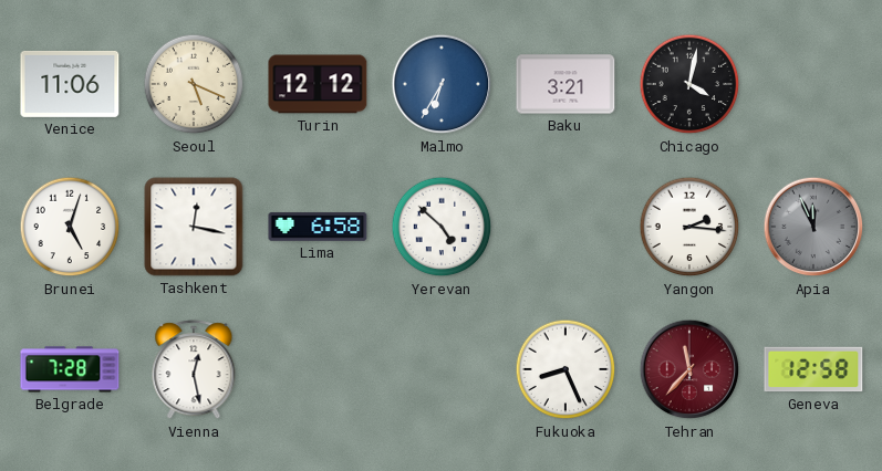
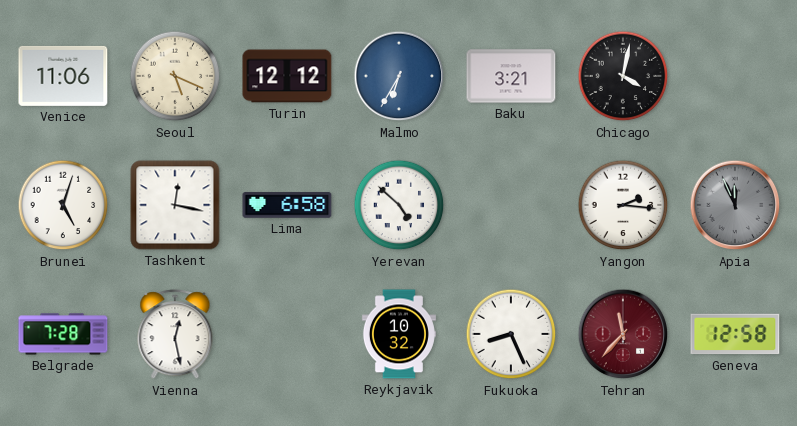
Reykjavik: none -> 10:32 (399, 334)
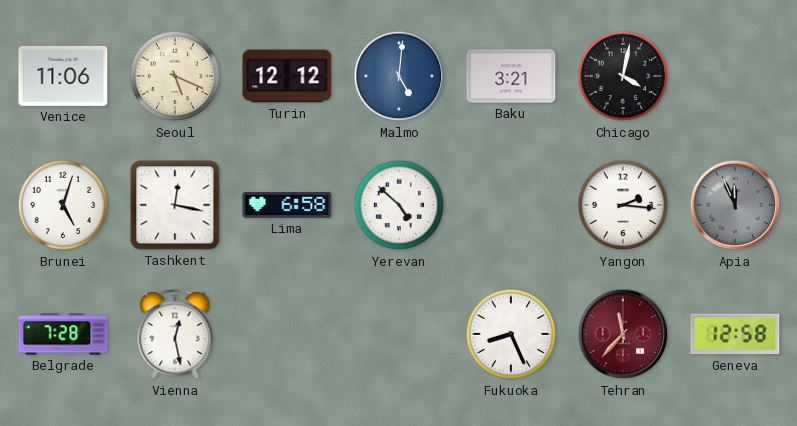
Malmo: 6:35 -> 5:01 (399, 76)
Reykjavik: 10:32 -> none (399, 334)
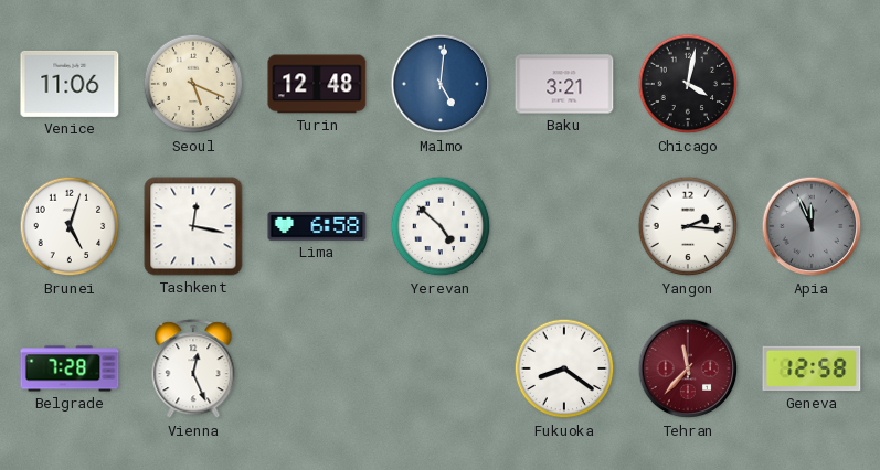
Turin: 12:12 -> 12:48 (317, 84)
Vienna: 12:28 -> 12:26 (193, 370)
Fukuoka: 8:26 -> 8:21 (564, 368)
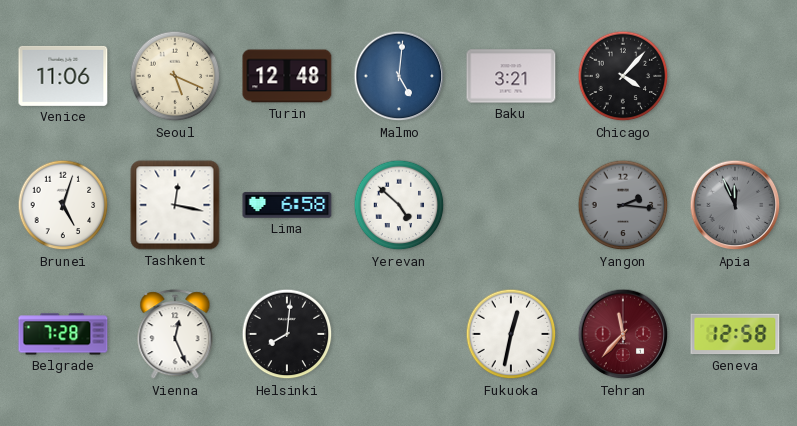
Chicago: 4:02 -> 4:07 (623, 76)
Yangon dial: white -> grey (623, 205)
Helsinki: none -> 8:01 (287, 334)
Fukuoka: 8:21 -> 12:32 (511, 334)
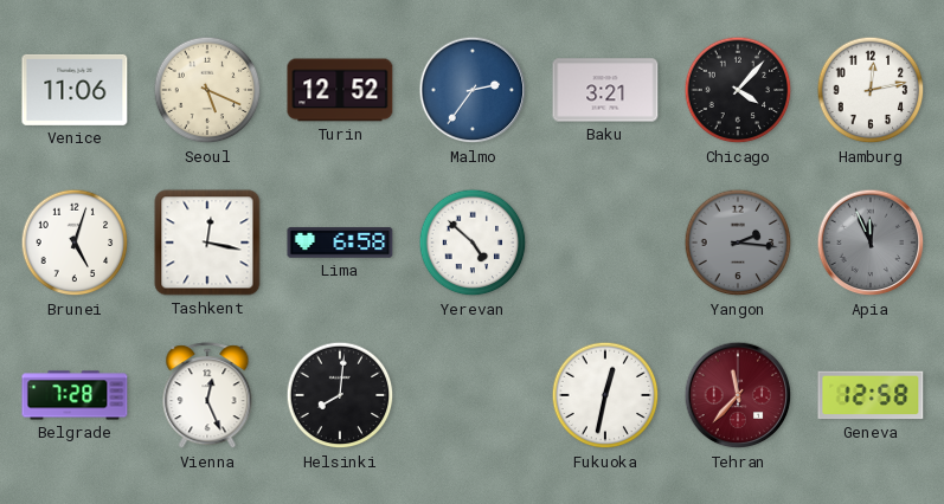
Turin: 12:48 -> 12:52 (340, 90)
Malmo: 5:01 -> 2:36 (473, 90)
Hamburg: none -> 12:13 (871, 90)
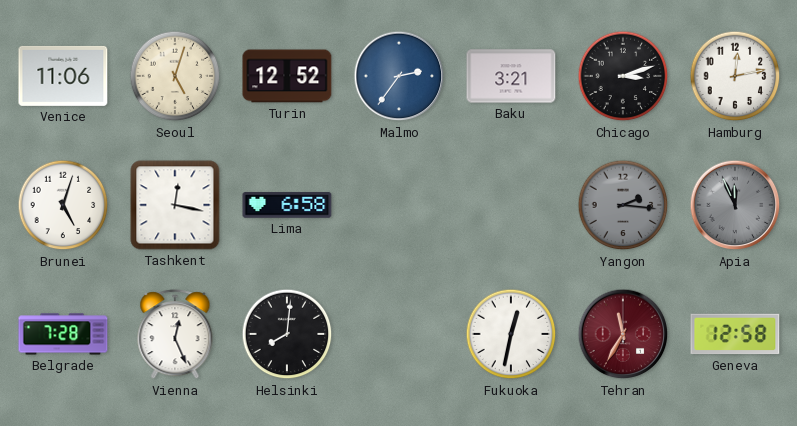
Seoul: 5:19 -> 5:03 (175, 76)
Chicago: 4:07 -> 3:12 (623, 76)
Yerevan: 4:52 -> none (473, 243)
Tehran: 11:37 -> 11:35 (623, 334)
